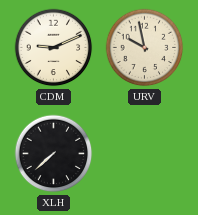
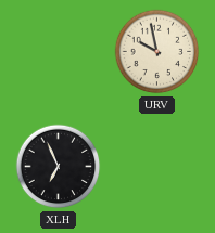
CDM: 9:11 -> none (54, 48)
XLH: 7:38 -> 6:56 (59, 167)
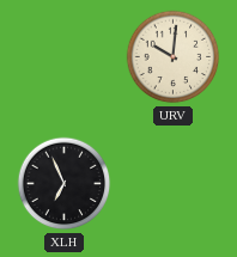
URV: 9:58 -> 10:01 (174, 57)
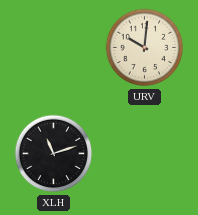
XLH: 6:56 -> 11:12 (54, 154)
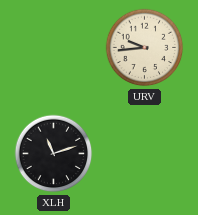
URV: 10:01 -> 9:44 (145, 48)
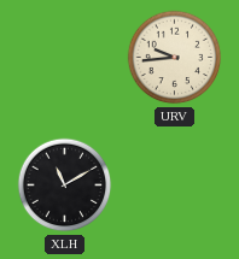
XLH: 11:12 -> 11:10 (65, 186)
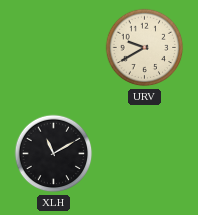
URV: 9:44 -> 9:40 (145, 48)
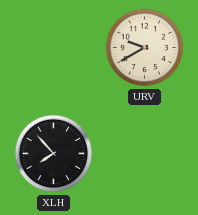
XLH: 11:10 -> 7:53 (54, 154)
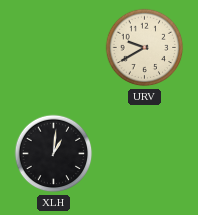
XLH: 7:53 -> 1:01 (54, 154)
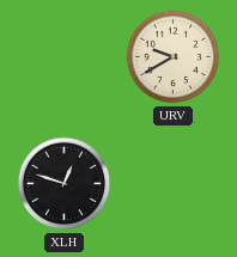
XLH: 1:01 -> 12:48 (65, 184)
